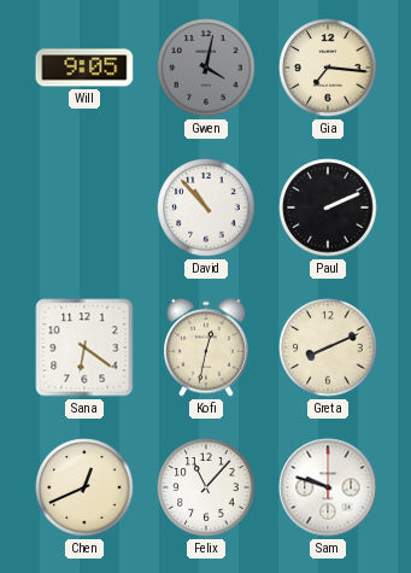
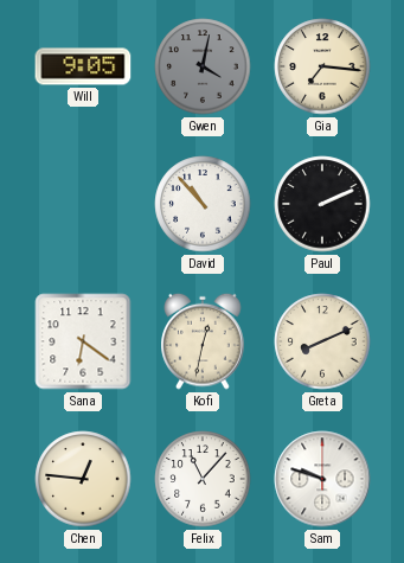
Chen: 12:41 -> 12:46 (83, 479)
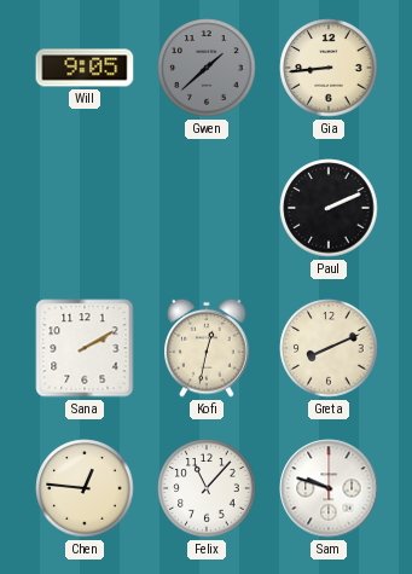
Gwen: 4:02 -> 1:38 (207, 68)
Gia: 7:16 -> 8:44 (329, 68)
David: 10:53 -> none (203, 204)
Sana: 6:21 -> 2:10 (85, 348)
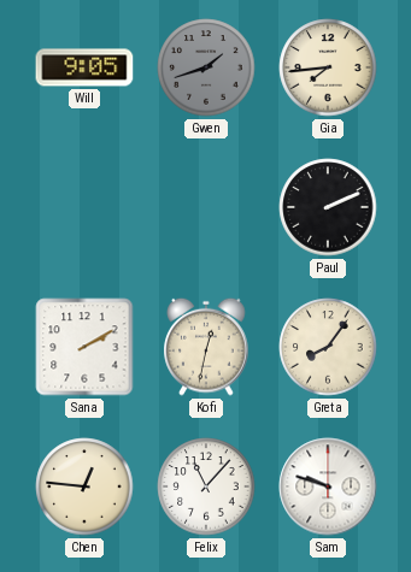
Gwen: 1:38 -> 1:42 (206, 67)
Gia: 8:44 -> 7:44 (328, 67)
Greta: 8:11 -> 8:06 (328, 347)
